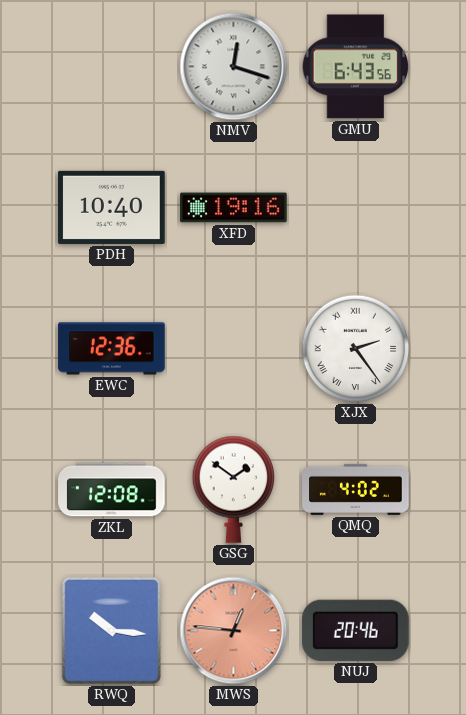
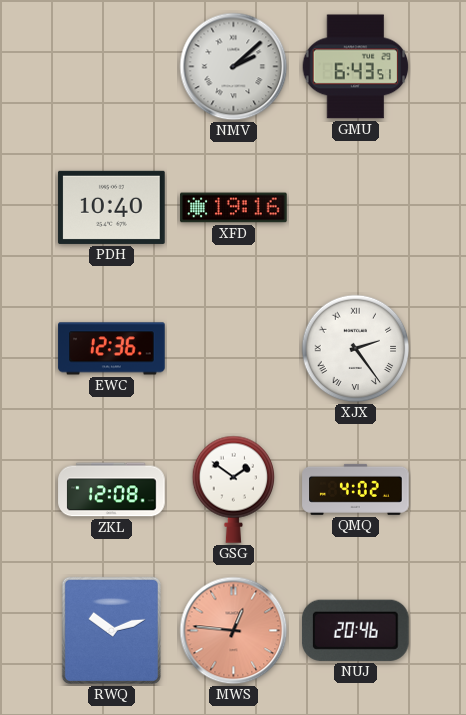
NMV: 12:18 -> 2:08 (234, 67)
GMU: 6:43:56 -> 6:43:51 (356, 67)
RWQ: 10:16 -> 10:12 (111, 630)
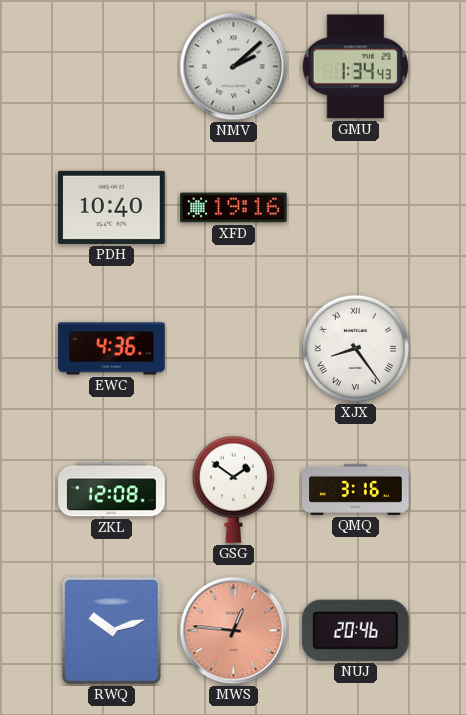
GMU: 6:43 -> 1:34 (356, 67)
EWC: 12:36 -> 4:36 (112, 349)
XJX: 2:24 -> 8:24 (356, 349)
QMQ: 4:02 -> 3:16 (356, 489)
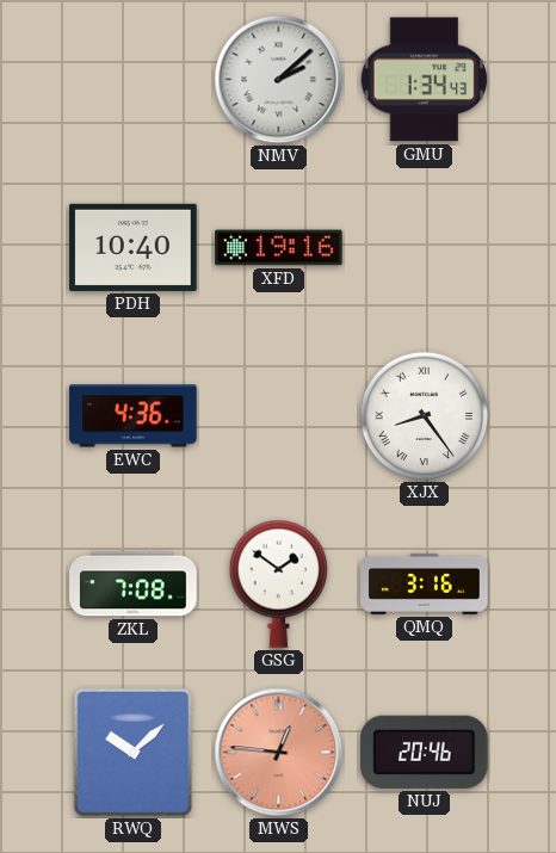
ZKL: 12:08 -> 7:08 (134, 585)
RWQ: 10:12 -> 10:08 (132, 752)
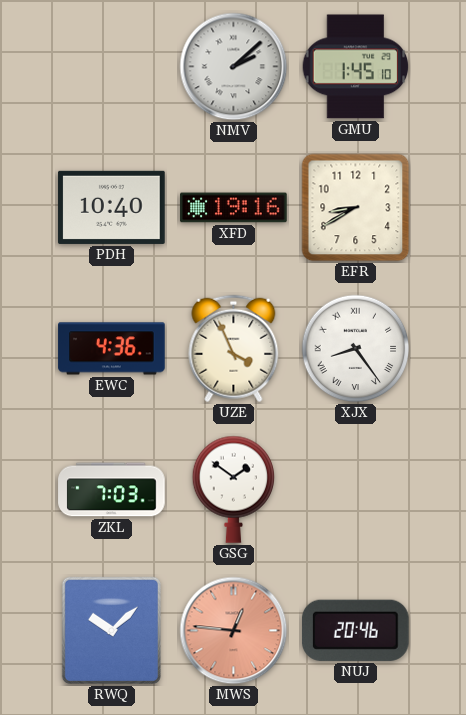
GMU: 1:34 -> 1:45 (356, 67)
EFR: none -> 8:40 (356, 208)
UZE: none -> 3:56 (234, 349)
ZKL: 7:08 -> 7:03 (112, 490)
QMQ: 3:16 -> none (425, 583)
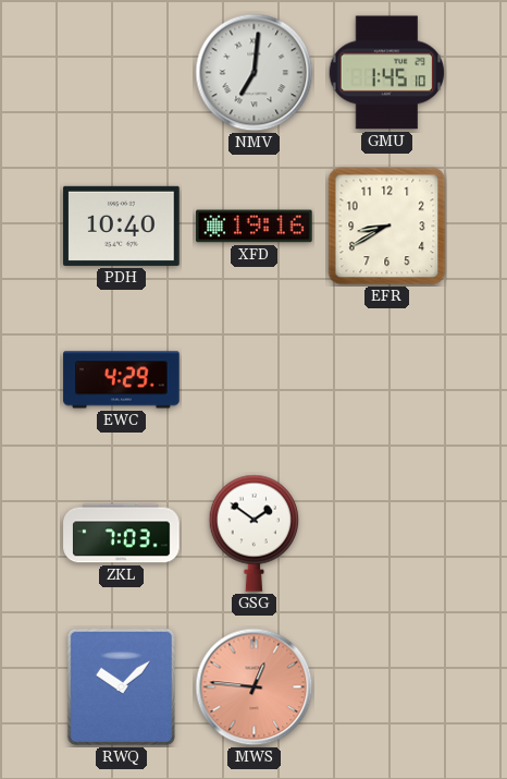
NMV: 2:08 -> 7:01 (255, 73)
EWC: 4:36 -> 4:29 (122, 380)
UZE: 3:56 -> none (234, 349)
XJX: 8:24 -> none (356, 349)
NUJ: 20:46 -> none (356, 630)
